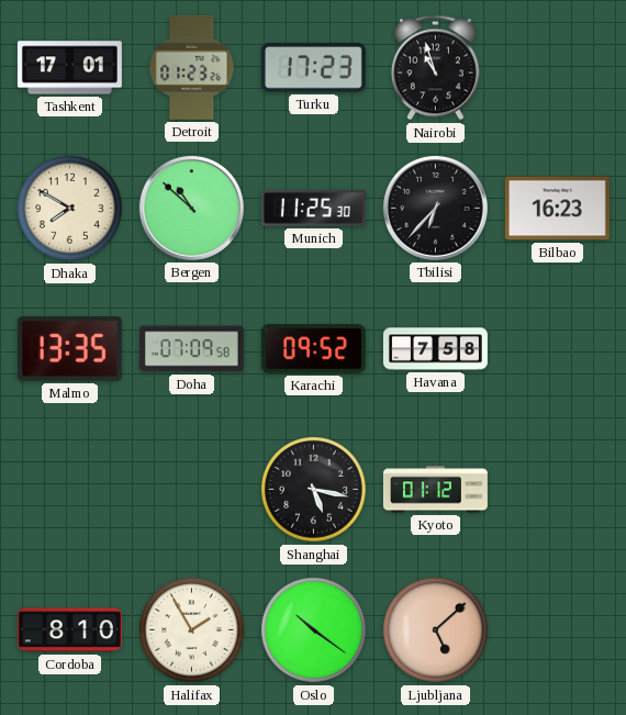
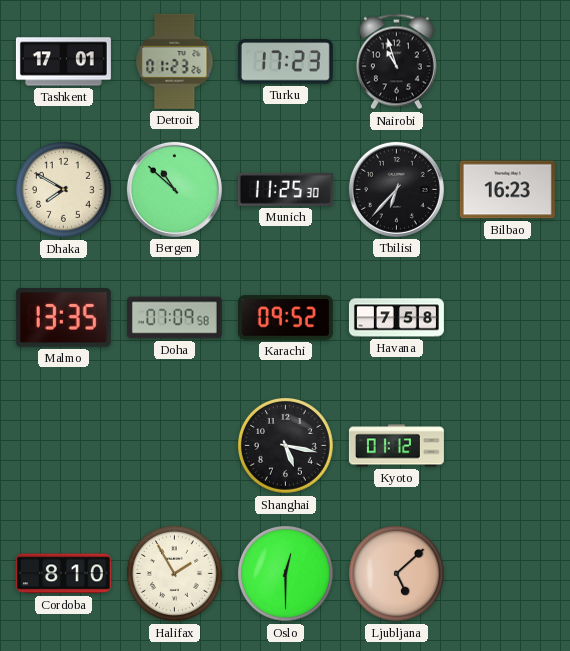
Oslo: 10:21 -> 12:30 (286, 574)
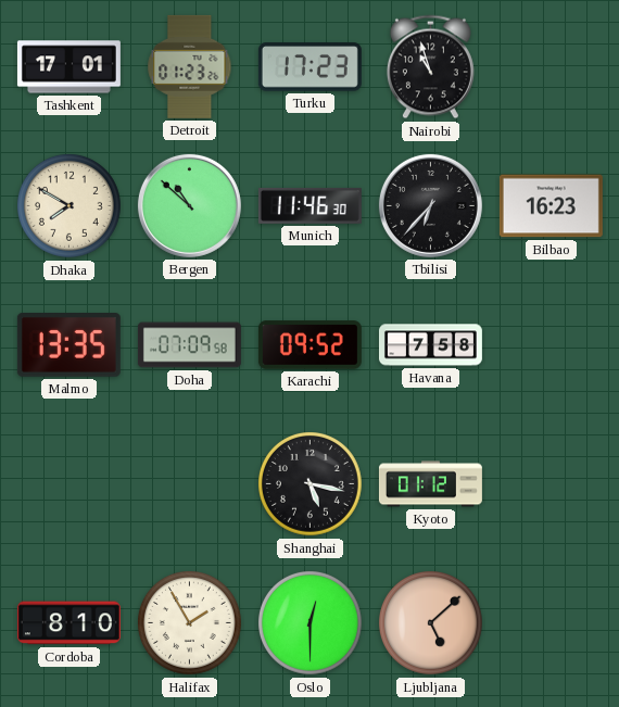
Munich: 11:25 -> 11:46 (309, 205)
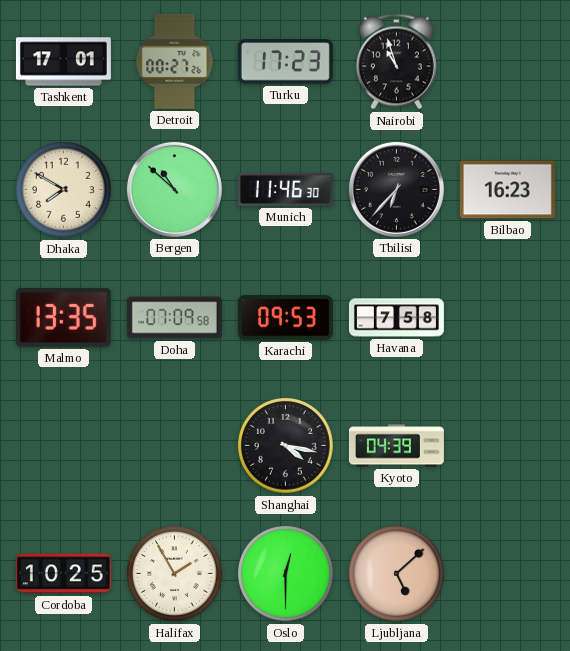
Detroit: 01:23 -> 00:27 (175, 61)
Karachi: 09:52 -> 09:53 (285, 318)
Shanghai: 5:17 -> 4:17 (286, 446)
Kyoto: 01:12 -> 04:39 (396, 446)
Cordoba: 8:10 -> 10:25 (63, 574)
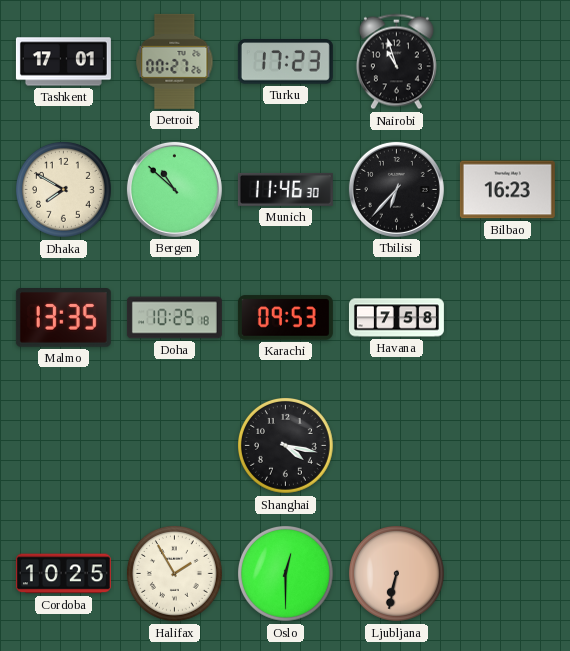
Doha: 07:09 -> 10:25 (174, 318)
Kyoto: 04:39 -> none (396, 446)
Ljubljana: 5:08 -> 6:32 (397, 574)
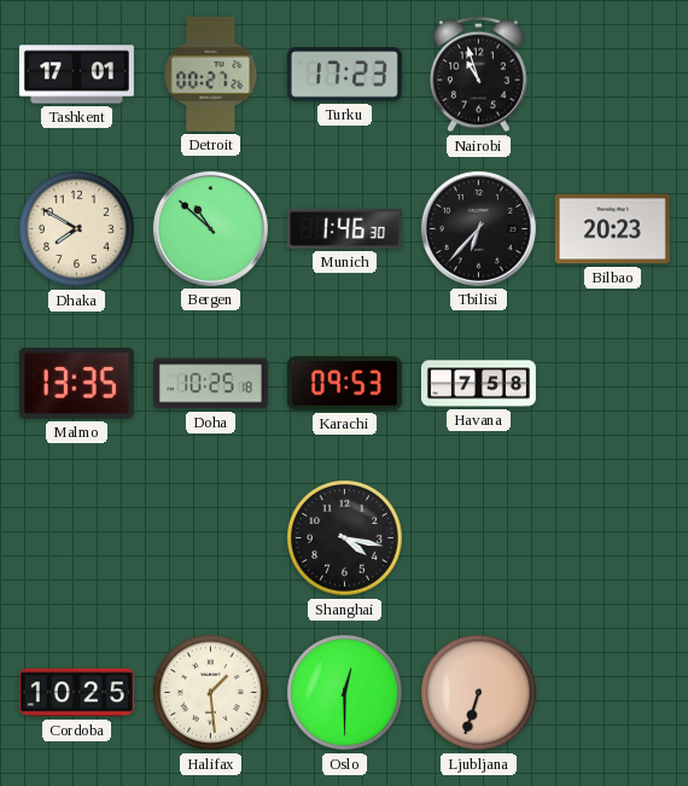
Munich: 11:46 -> 1:46 (344, 228)
Bilbao: 16:23 -> 20:23 (612, 229)
Halifax: 1:55 -> 1:29 (211, 693)
Ljubljana: 6:32 -> 6:33 (479, 693)
